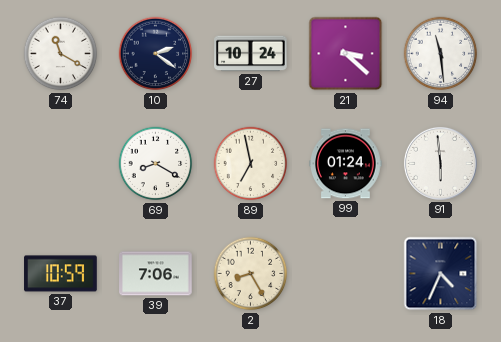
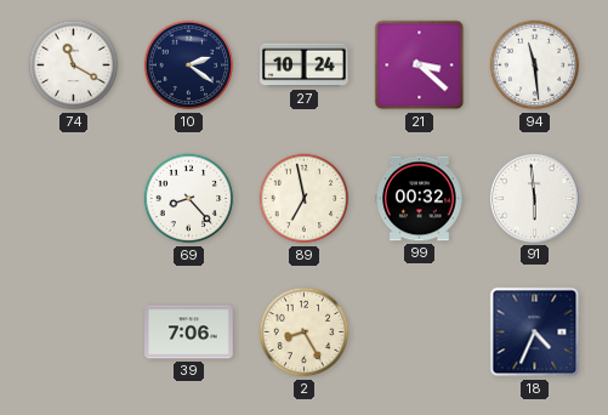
69: 8:20 -> 8:23 (189, 199)
99: 01:24 -> 00:32 (420, 199)
37: 10:59 -> none (61, 274)
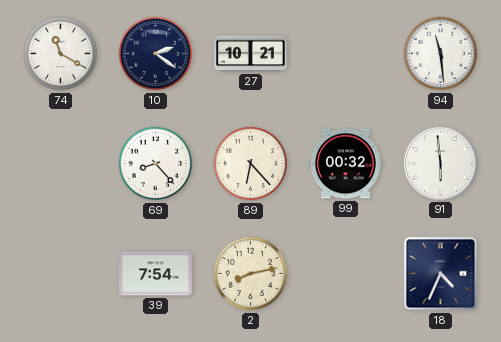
27: 10:24 -> 10:21 (251, 54)
21: 3:22 -> none (420, 66)
89: 6:58 -> 6:23 (251, 164)
39: 7:06 -> 7:54 (156, 274)
2: 8:25 -> 8:13 (251, 274)
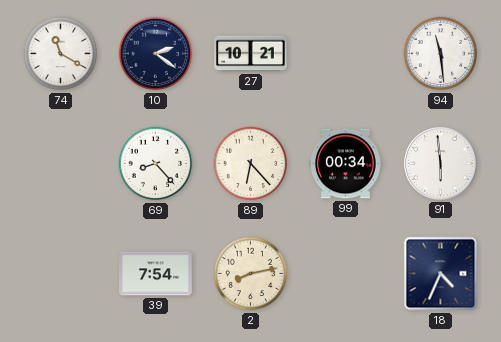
99: 00:32 -> 00:34 (346, 164)
